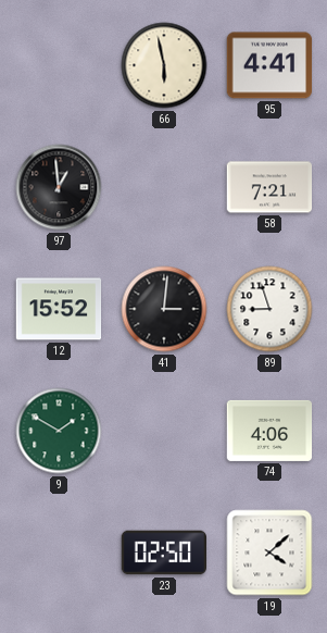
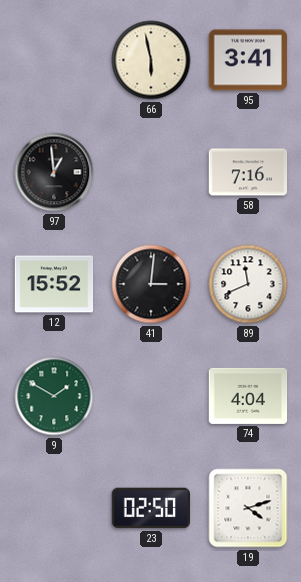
95: 4:41 -> 3:41 (248, 60)
58: 7:21 -> 7:16 (248, 172)
89: 8:57 -> 11:41 (248, 284)
74: 4:06 -> 4:04 (248, 396)
19: 4:08 -> 4:12 (248, 508)
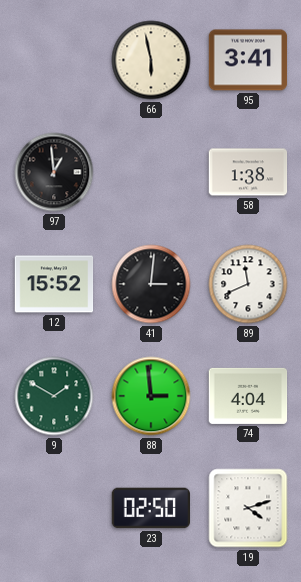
58: 7:16 -> 1:38 (248, 172)
88: none -> 2:59 (151, 396)
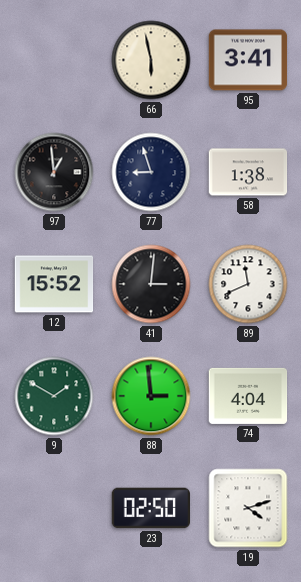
77: none -> 8:57 (151, 172)
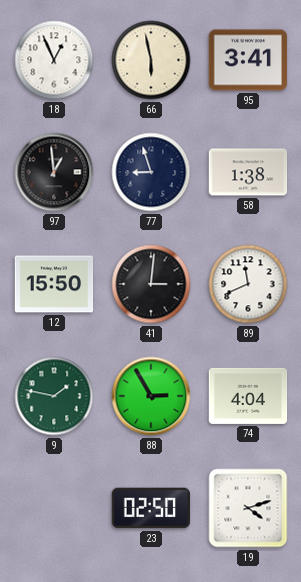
18: none -> 12:56 (54, 60)
12: 15:52 -> 15:50 (54, 284)
9: 1:50 -> 1:47 (54, 396)
88: 2:59 -> 2:55 (151, 396)
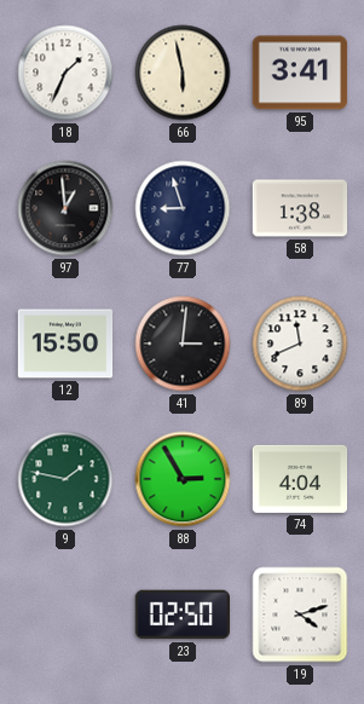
18: 12:56 -> 1:34 (65, 73)
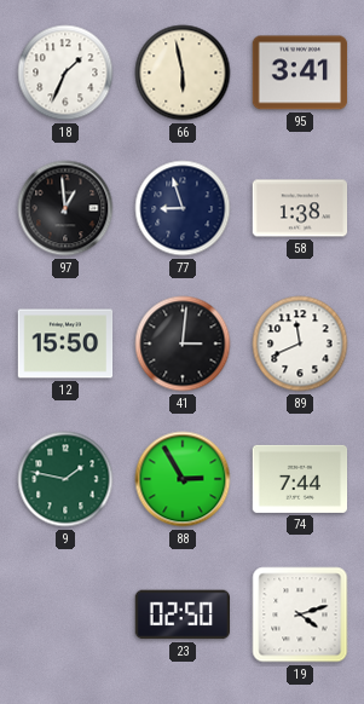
74: 4:04 -> 7:44 (300, 479)
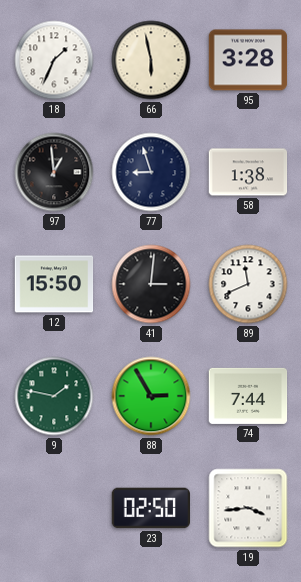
95: 3:41 -> 3:28 (248, 60)
19: 4:12 -> 3:44 (248, 508)
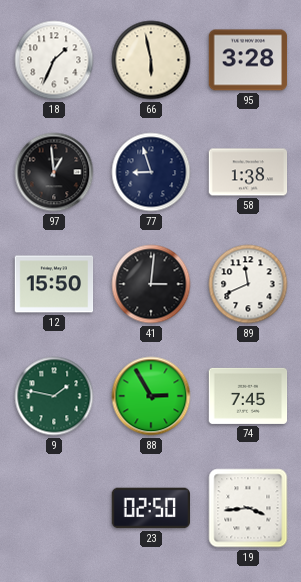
74: 7:44 -> 7:45 (248, 396)
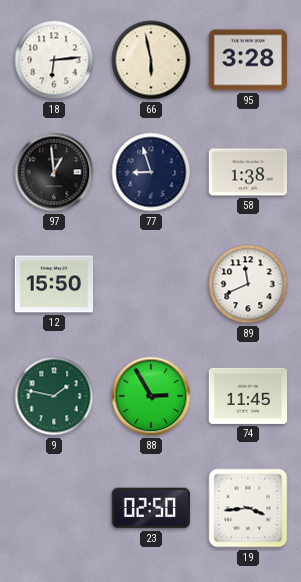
18: 1:34 -> 6:14 (54, 60)
41: 3:01 -> none (151, 284)
74: 7:45 -> 11:45 (248, 396)
